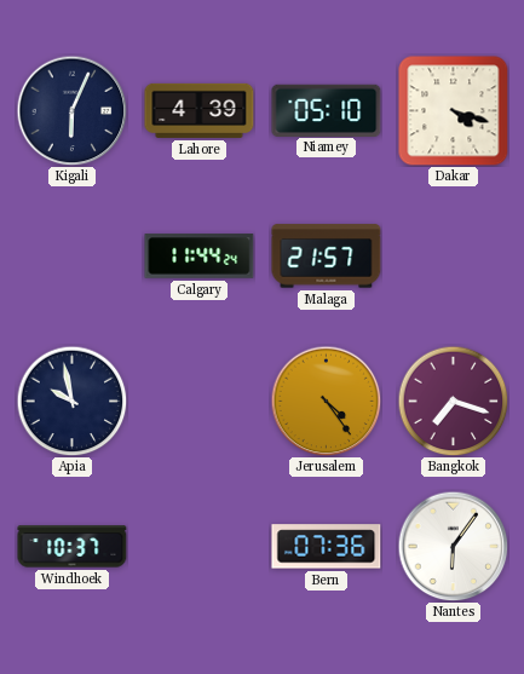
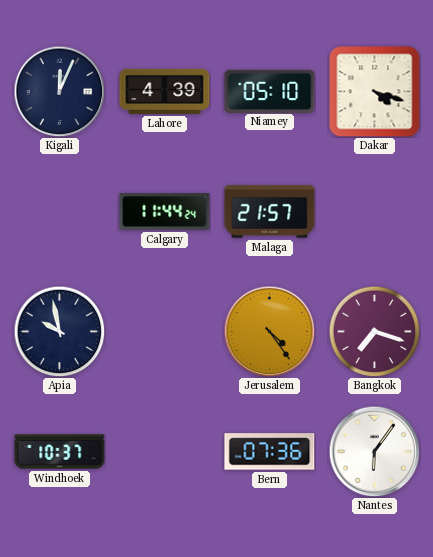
Kigali: 6:04 -> 12:04 (59, 91)
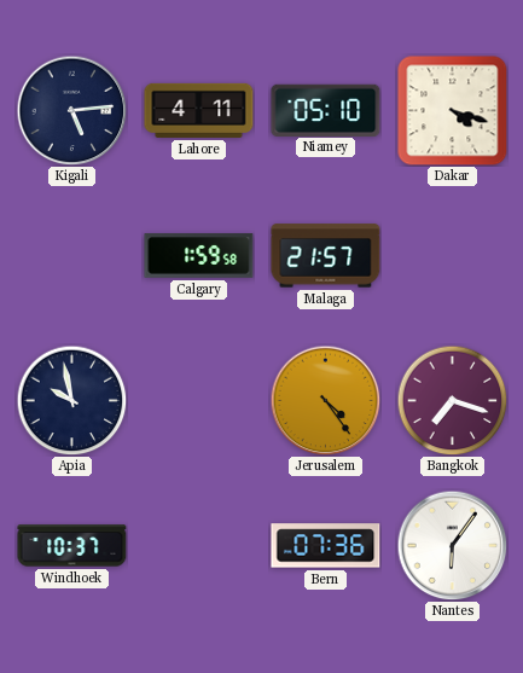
Kigali: 12:04 -> 5:14 (71, 110)
Lahore: 4:39 -> 4:11 (199, 110)
Calgary: 11:44 -> 1:59 (199, 256)
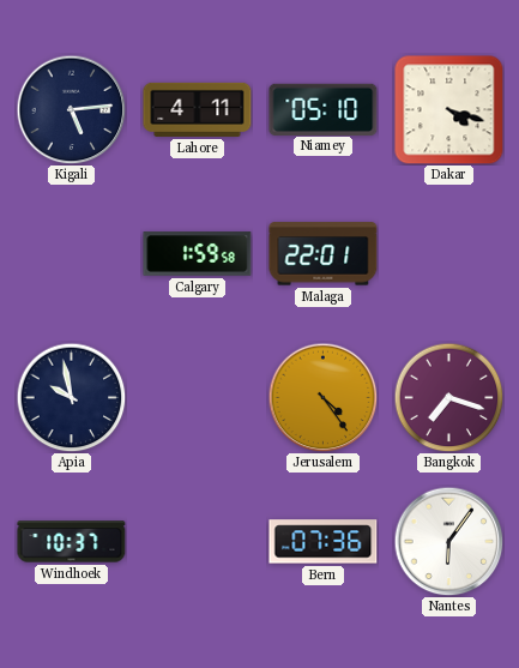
Malaga: 21:57 -> 22:01 (324, 254)
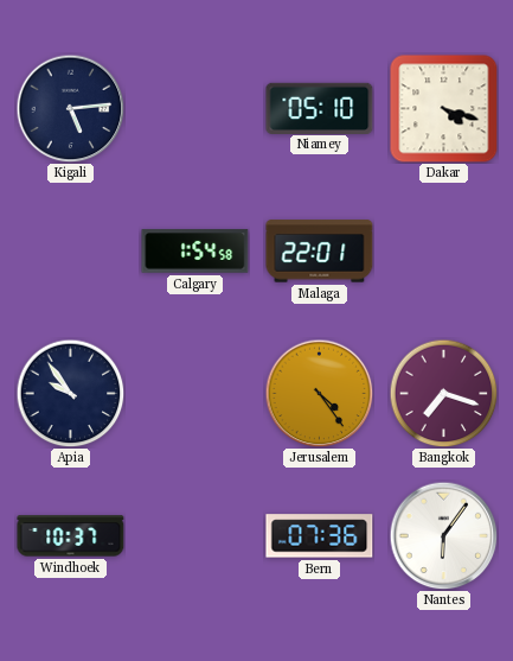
Lahore: 4:11 -> none (198, 109)
Calgary: 1:59 -> 1:54 (195, 252)
Apia: 9:58 -> 9:54 (70, 393)
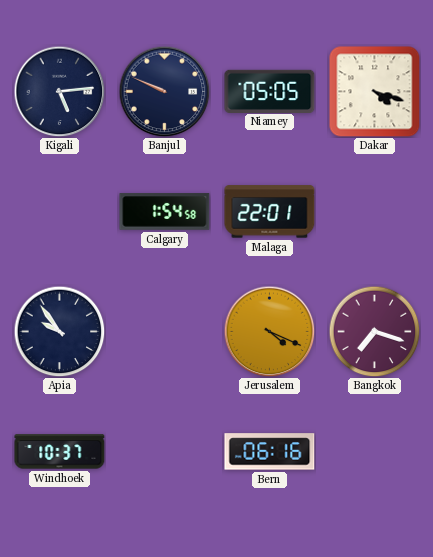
Banjul: none -> 9:49 (164, 91)
Niamey: 05:10 -> 05:05 (270, 91)
Jerusalem: 4:24 -> 4:19 (269, 331)
Bern: 07:36 -> 06:16 (270, 452)
Nantes: 6:06 -> none (443, 535)
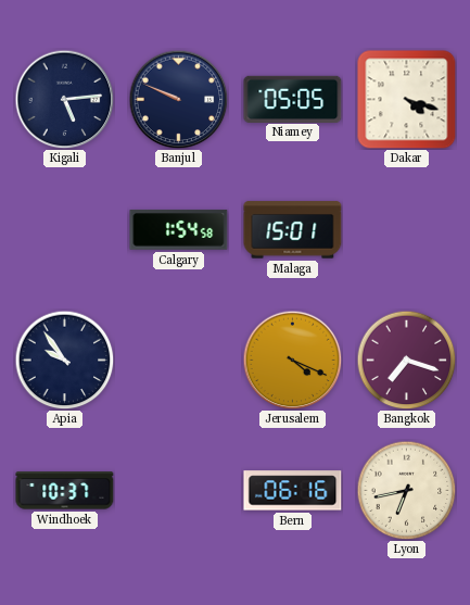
Malaga: 22:01 -> 15:01 (293, 230)
Lyon: none -> 6:43 (406, 490)
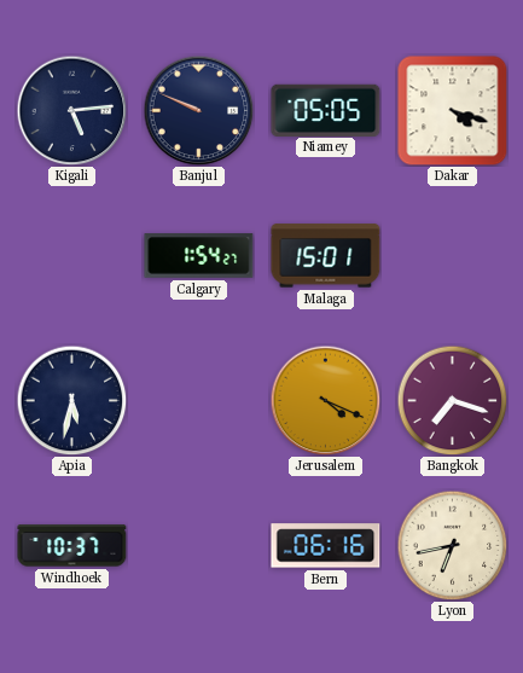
Calgary: 1:54:58 -> 1:54:27 (199, 256)
Apia: 9:54 -> 5:32 (71, 400)
